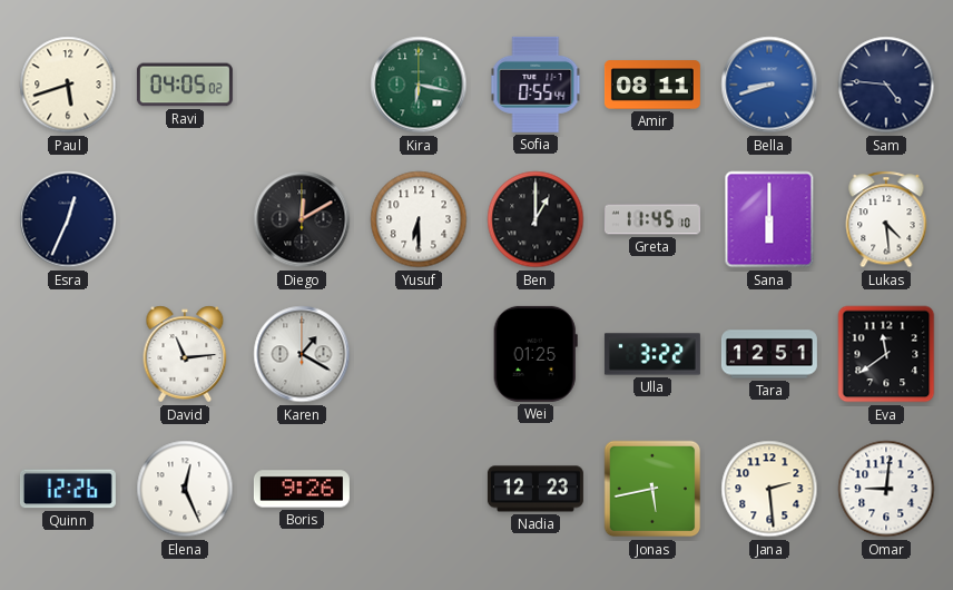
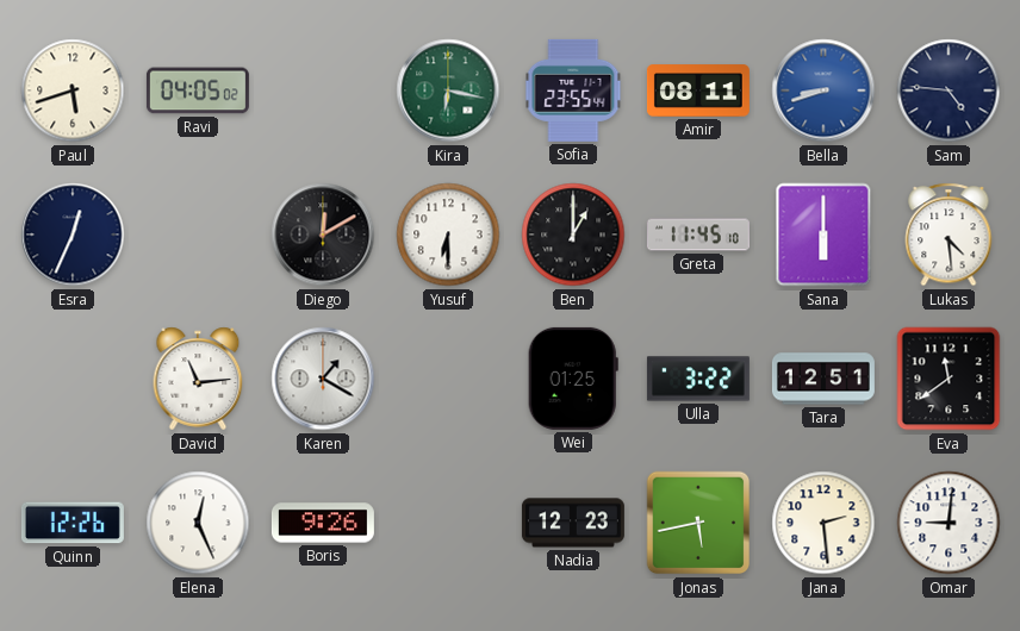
Sofia: 0:55 -> 23:55 (573, 90)
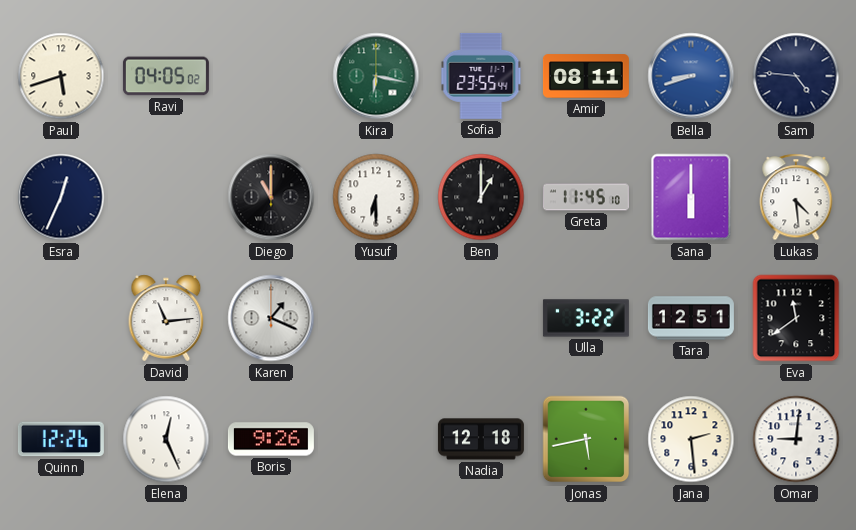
Diego: 12:10 -> 11:00 (271, 197)
Karen: 1:20 -> 1:19 (271, 318)
Wei: 01:25 -> none (573, 379)
Nadia: 12:23 -> 12:18 (481, 439)
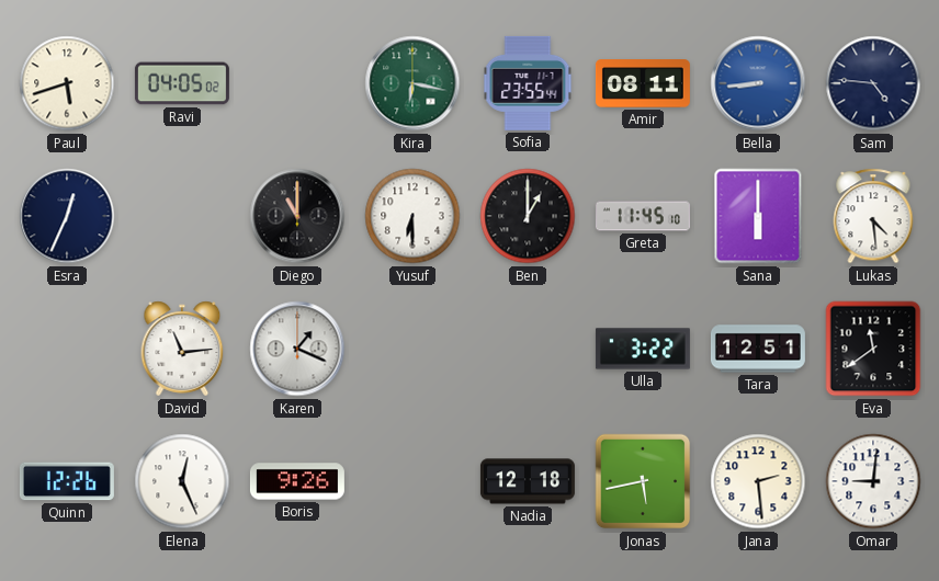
Bella: 8:42 -> 8:44 (758, 83)
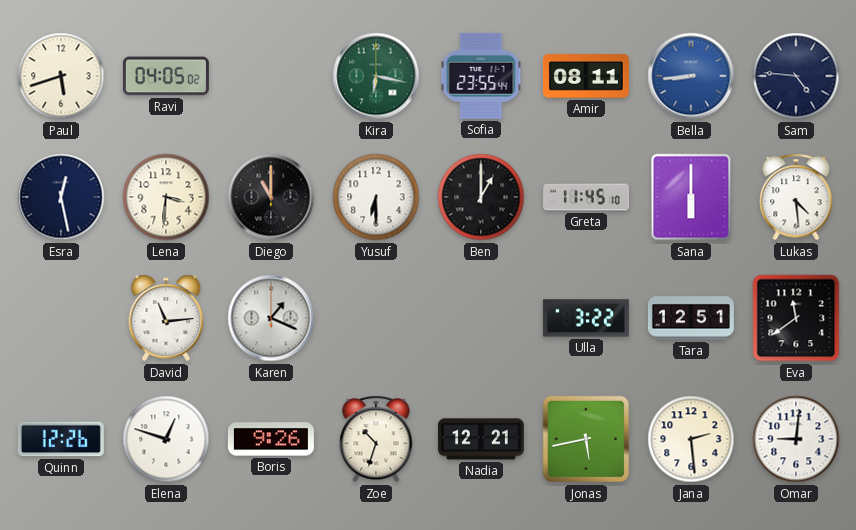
Esra: 12:34 -> 12:28 (61, 197)
Lena: none -> 3:31 (166, 197)
Elena: 12:26 -> 12:48 (166, 439)
Zoe: none -> 10:33 (376, 439)
Nadia: 12:18 -> 12:21 (481, 439)
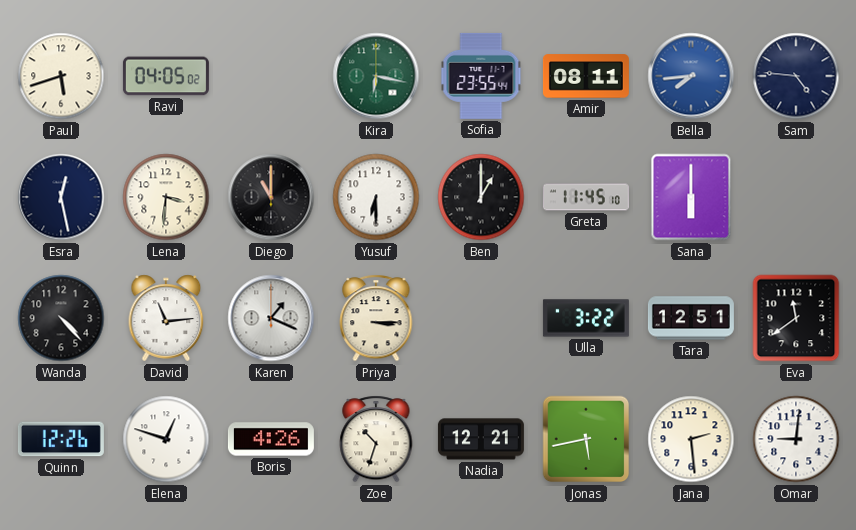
Bella: 8:44 -> 7:44 (691, 76)
Lukas: 4:29 -> none (796, 197)
Wanda: none -> 4:23 (61, 318)
Priya: none -> 3:15 (376, 318)
Boris: 9:26 -> 4:26 (271, 439)
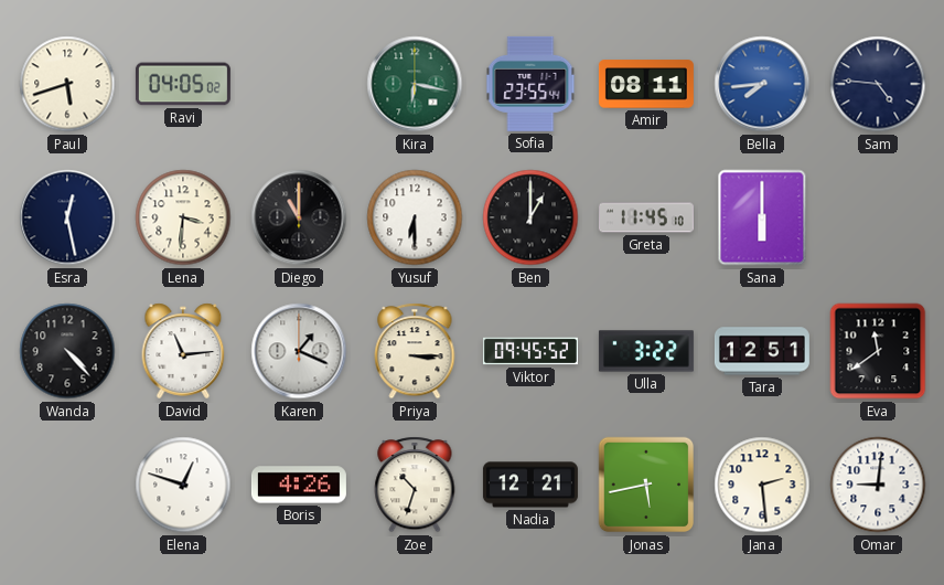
Viktor: none -> 09:45 (530, 351)
Quinn: 12:26 -> none (61, 439)
